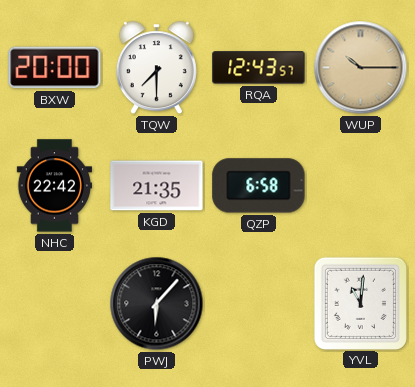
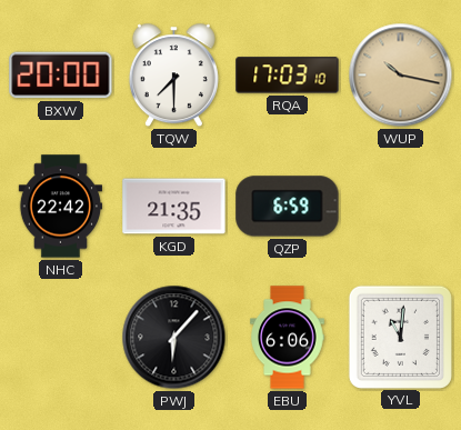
RQA: 12:43 -> 17:03 (288, 76)
WUP: 10:15 -> 10:17 (401, 76)
QZP: 6:58 -> 6:59 (288, 207)
EBU: none -> 6:06 (288, 338)
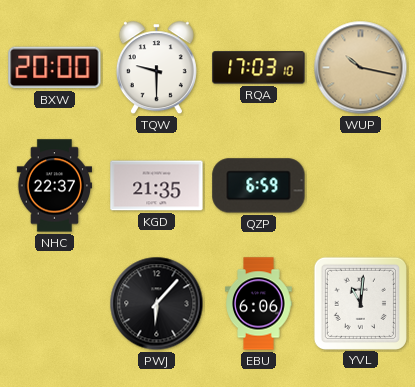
TQW: 7:30 -> 9:30 (156, 68)
NHC: 22:42 -> 22:37 (54, 186)
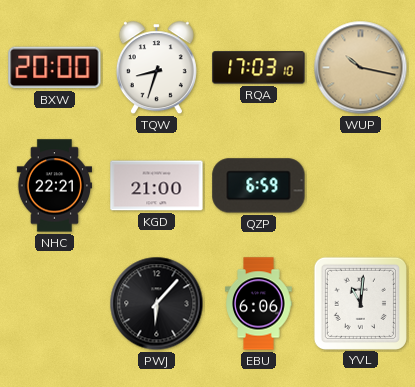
TQW: 9:30 -> 8:33 (156, 68)
NHC: 22:37 -> 22:21 (54, 186)
KGD: 21:35 -> 21:00 (157, 186)
